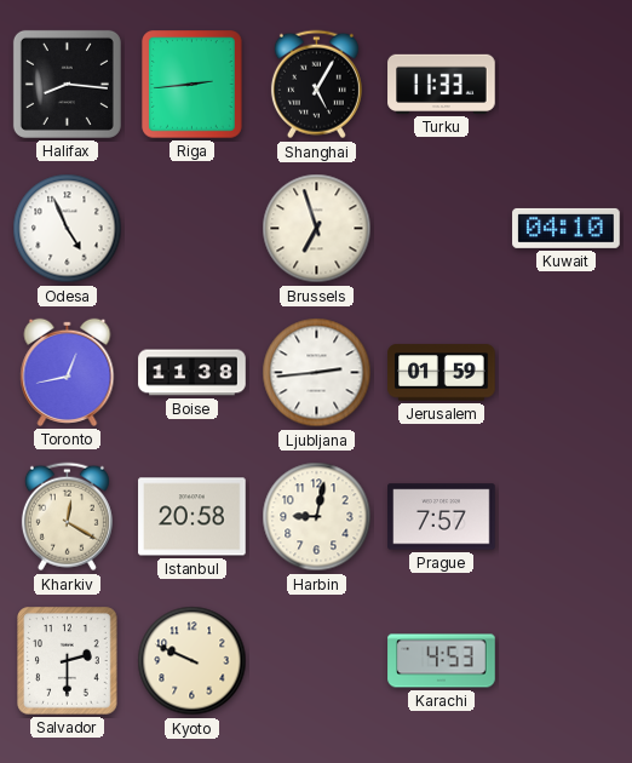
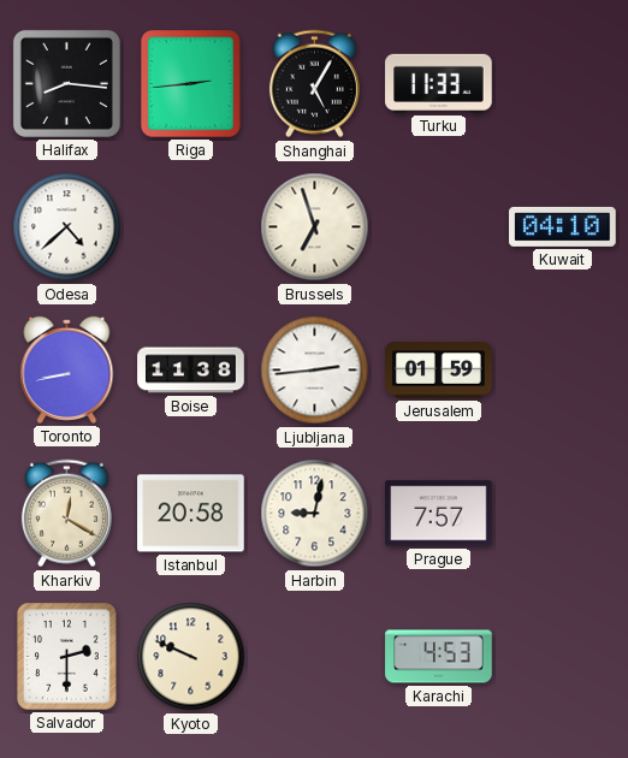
Odesa: 4:56 -> 4:38 (67, 227)
Toronto: 12:43 -> 8:43 (67, 369)
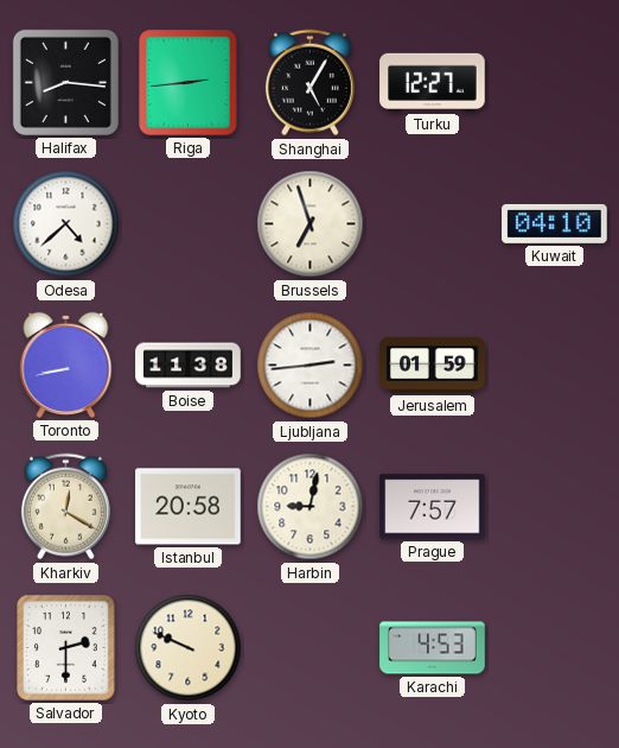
Turku: 11:33 -> 12:27 (433, 82)
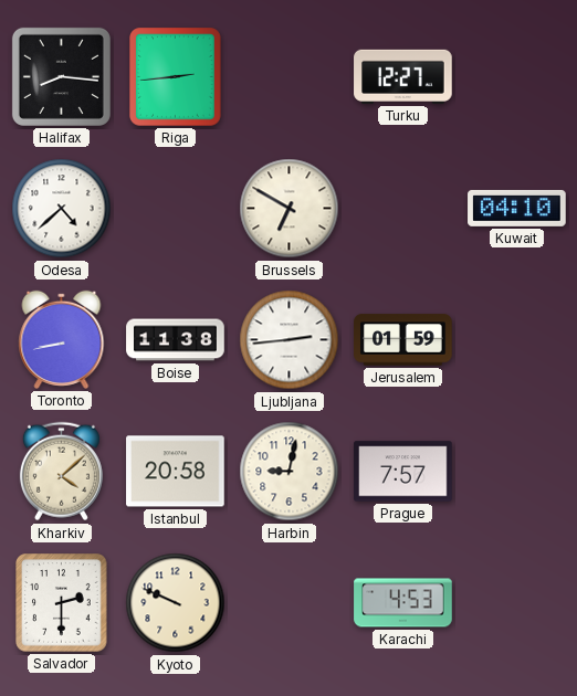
Shanghai: 5:05 -> none (309, 83)
Brussels: 6:57 -> 6:50 (290, 209)
Kharkiv: 12:20 -> 4:08 (61, 472)
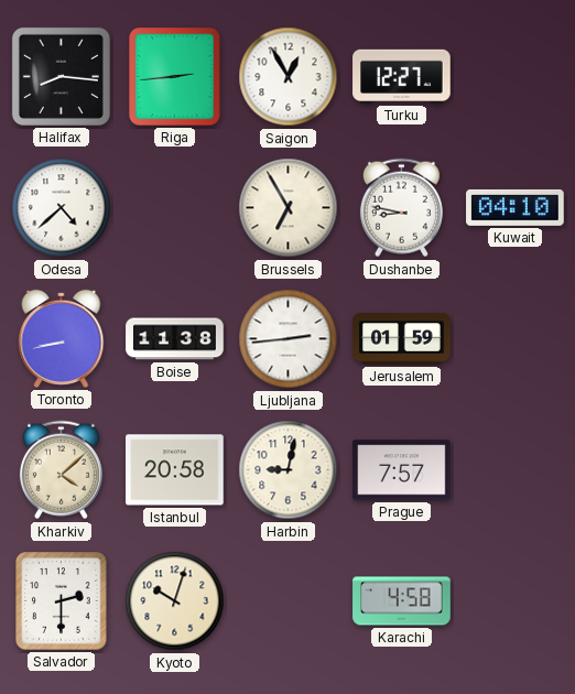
Saigon: none -> 12:55 (289, 77)
Brussels: 6:50 -> 6:55 (289, 208)
Dushanbe: none -> 8:47 (401, 208)
Kyoto: 9:49 -> 10:03 (175, 601)
Karachi: 4:53 -> 4:58 (402, 601)
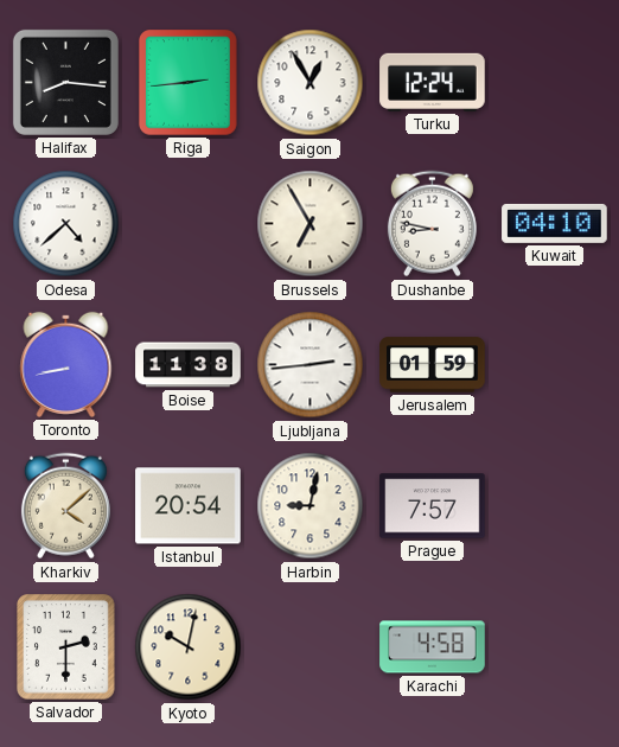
Turku: 12:27 -> 12:24 (433, 82)
Istanbul: 20:58 -> 20:54 (189, 506)
Kyoto: 10:03 -> 10:02 (189, 647)
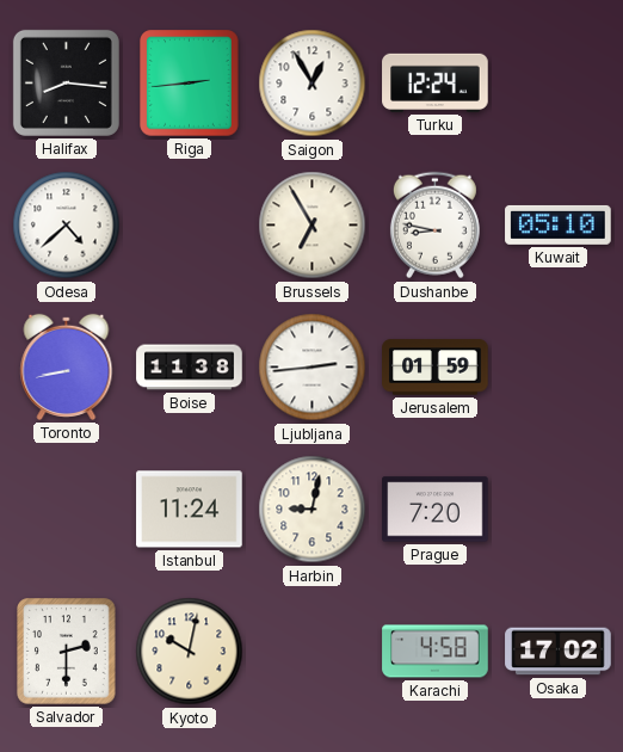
Kuwait: 04:10 -> 05:10 (559, 224)
Kharkiv: 4:08 -> none (65, 506)
Istanbul: 20:54 -> 11:24 (190, 510)
Prague: 7:57 -> 7:20 (436, 510)
Osaka: none -> 17:02 (559, 652)
